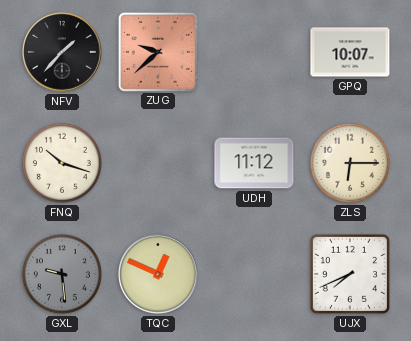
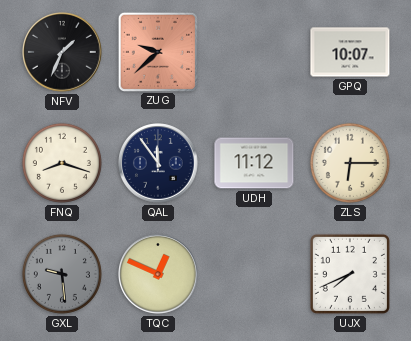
NFV: 1:37 -> 1:34 (62, 52)
FNQ: 10:18 -> 8:18 (62, 163)
QAL: none -> 11:54 (158, 163)
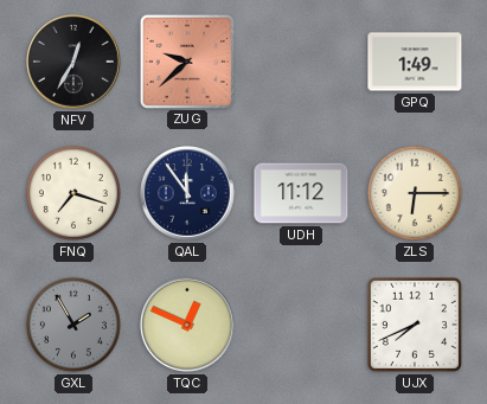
NFV: 1:34 -> 12:35 (73, 62)
GPQ: 10:07 -> 1:49 (415, 62)
FNQ: 8:18 -> 7:18 (73, 193)
GXL: 9:29 -> 1:55 (73, 325)
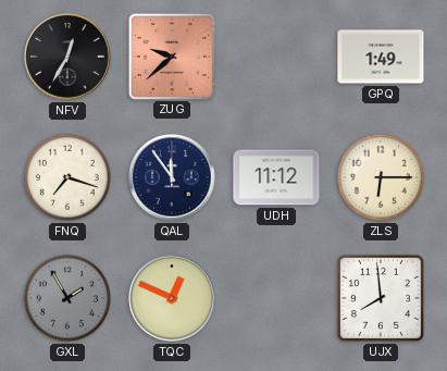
UJX: 7:41 -> 7:59 (381, 298)
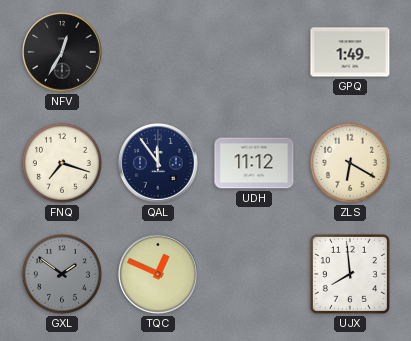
ZUG: 9:38 -> none (171, 55)
ZLS: 6:15 -> 6:20 (350, 163)
GXL: 1:55 -> 1:51 (62, 274)
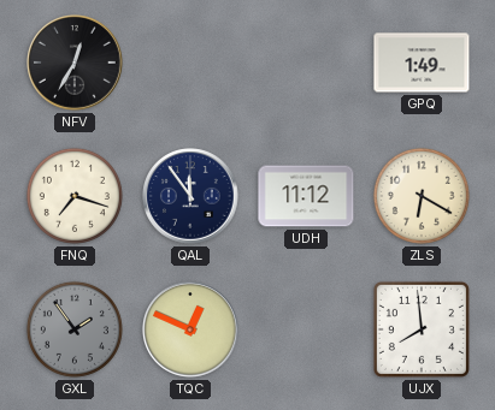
GXL: 1:51 -> 1:54 (75, 329)
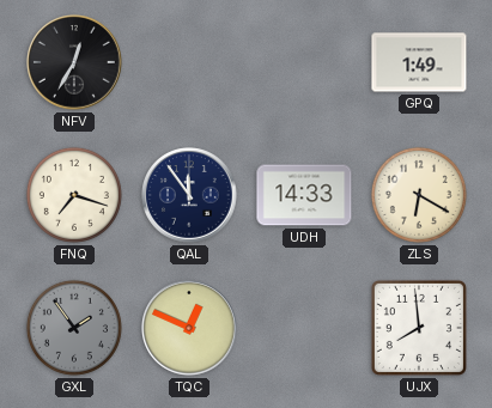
UDH: 11:12 -> 14:33 (304, 195)
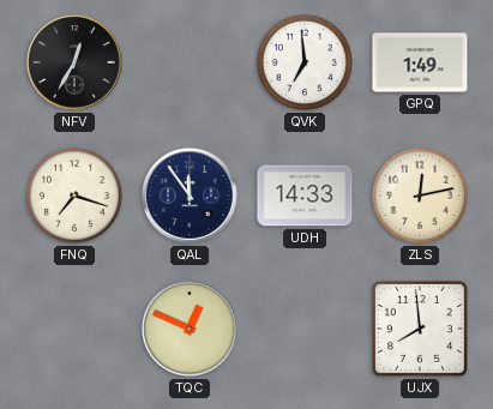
QVK: none -> 6:59 (305, 62)
ZLS: 6:20 -> 12:13 (420, 196)
GXL: 1:54 -> none (74, 328)
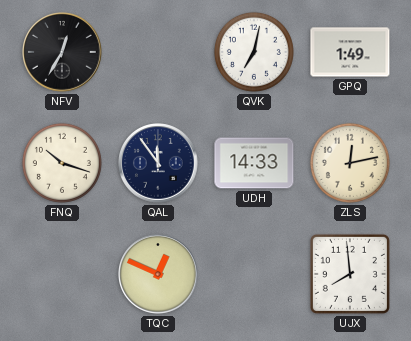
QVK: 6:59 -> 7:02 (254, 52)
FNQ: 7:18 -> 10:18 (62, 163)
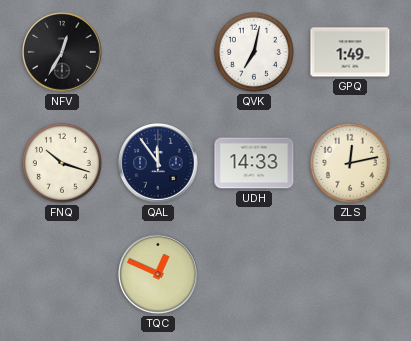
UJX: 7:59 -> none (350, 274)
